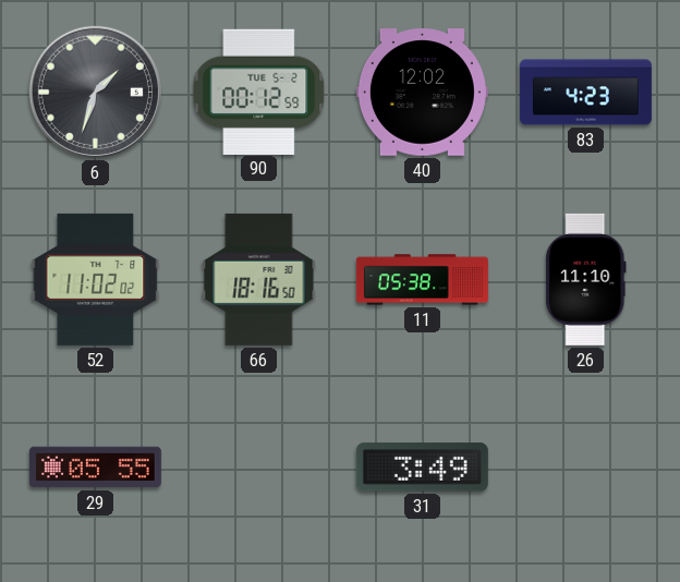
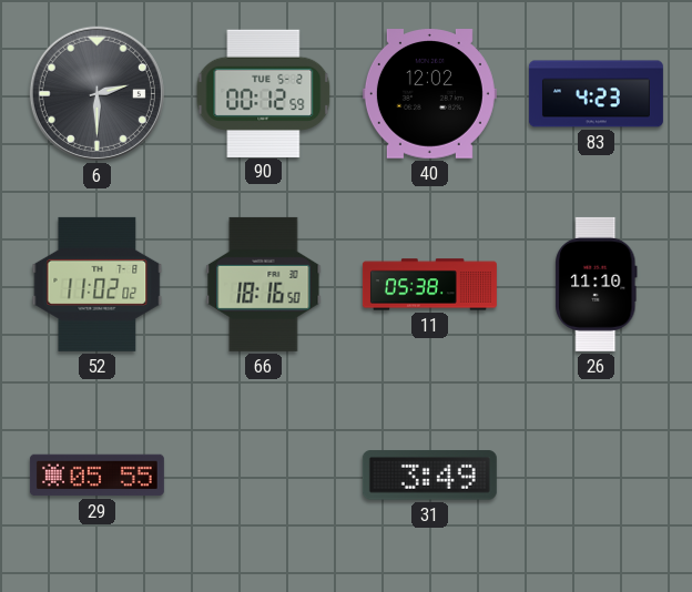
6: 1:33 -> 2:30 (96, 93)
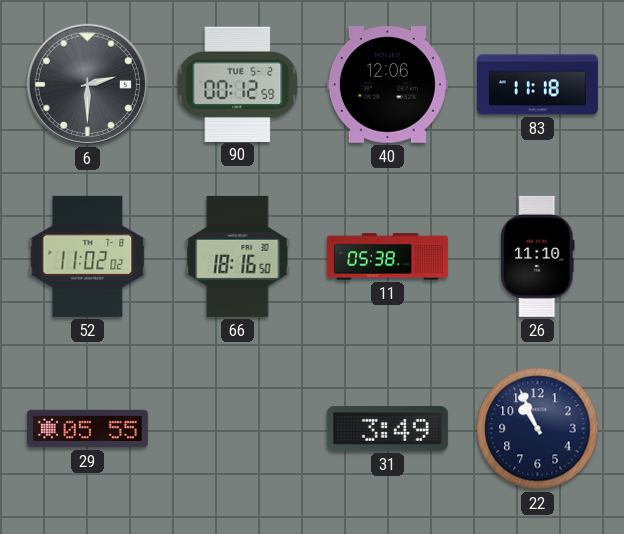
40: 12:02 -> 12:06 (387, 85)
83: 4:23 -> 11:18 (537, 85)
22: none -> 10:56 (538, 429)
